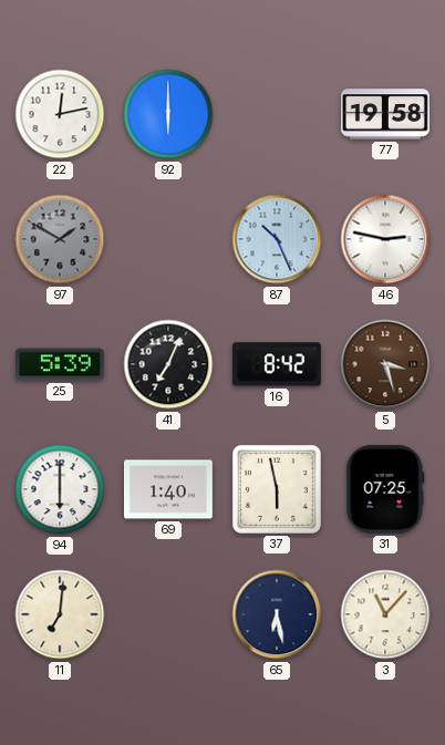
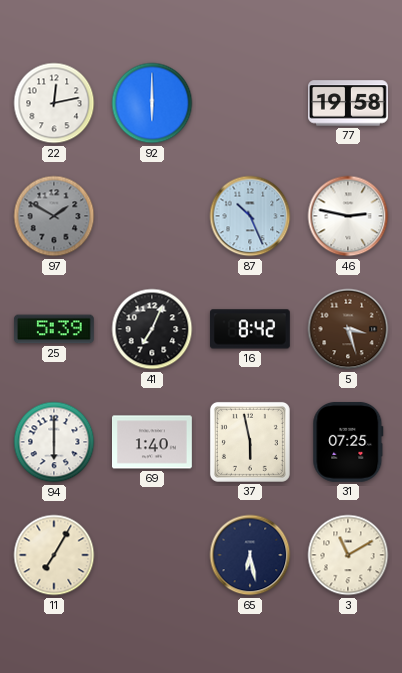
11: 7:01 -> 7:05 (54, 555)
3: 11:07 -> 11:10 (348, 555)
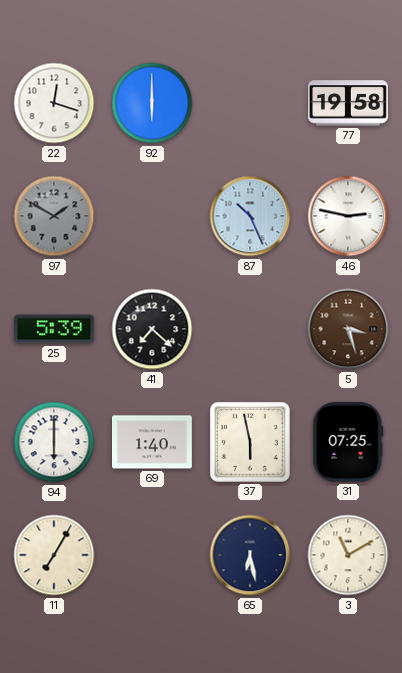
22: 12:13 -> 12:18 (54, 103)
41: 7:04 -> 7:22 (152, 329)
16: 8:42 -> none (250, 329)
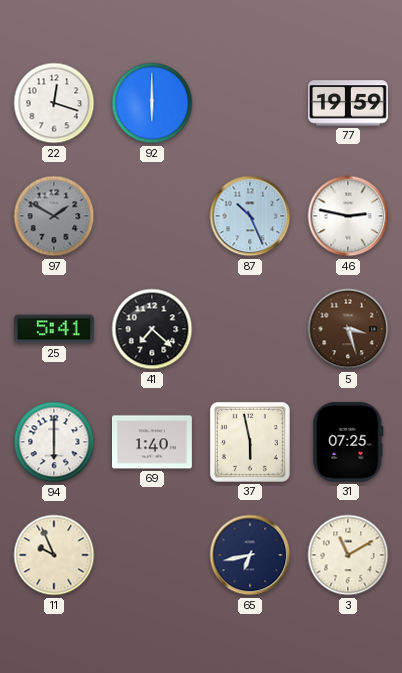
77: 19:58 -> 19:59 (349, 103)
25: 5:39 -> 5:41 (54, 329)
11: 7:05 -> 9:56 (54, 555)
65: 6:28 -> 6:43 (250, 555)
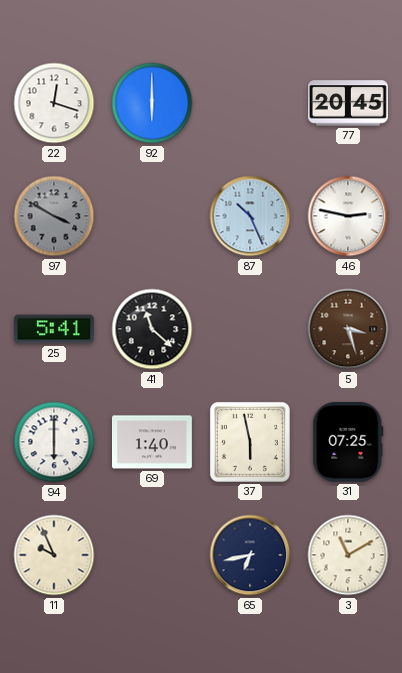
77: 19:59 -> 20:45 (349, 103)
97: 1:50 -> 3:50 (54, 216)
41: 7:22 -> 11:22 (152, 329)
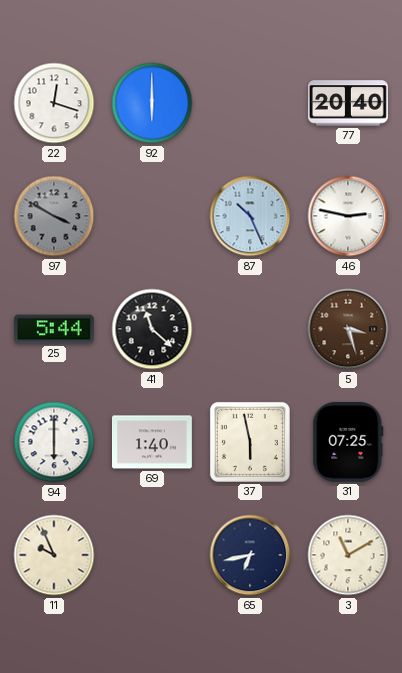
77: 20:45 -> 20:40 (349, 103)
25: 5:41 -> 5:44 (54, 329)
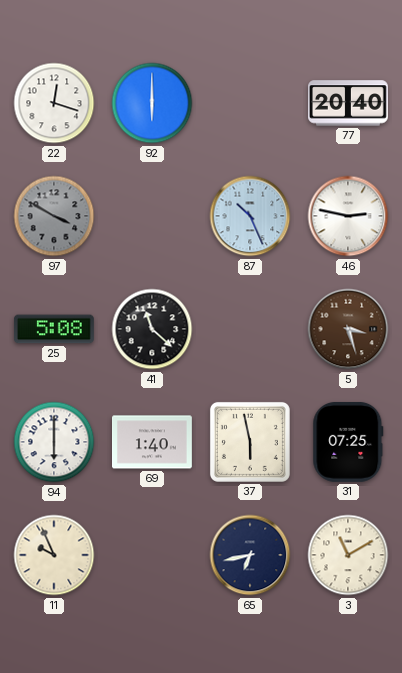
25: 5:44 -> 5:08 (54, 329)
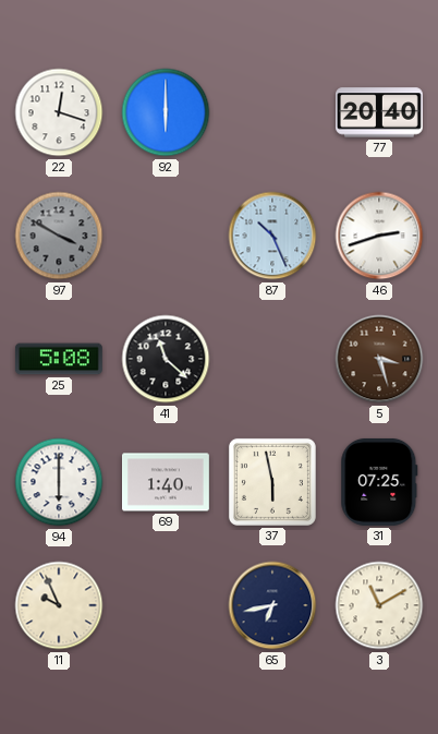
46: 2:47 -> 2:42 (379, 236)
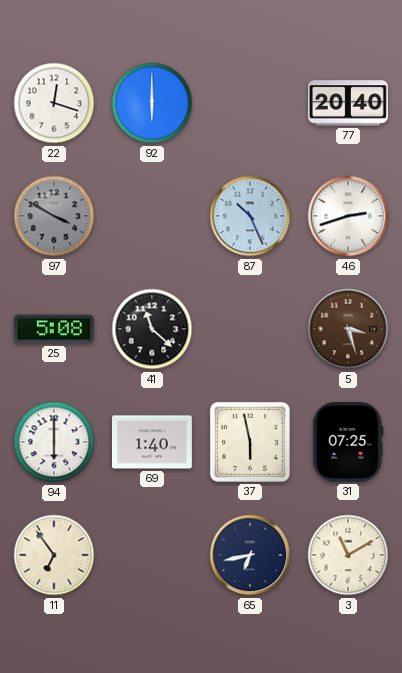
11: 9:56 -> 6:54 (54, 555)
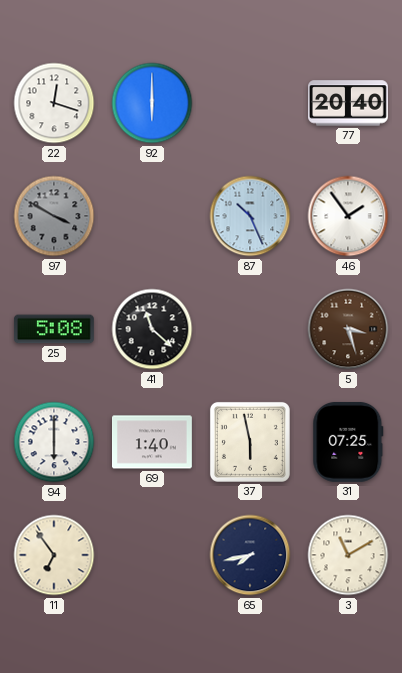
46: 2:42 -> 1:54 (348, 216)
65: 6:43 -> 7:43 (250, 555)
